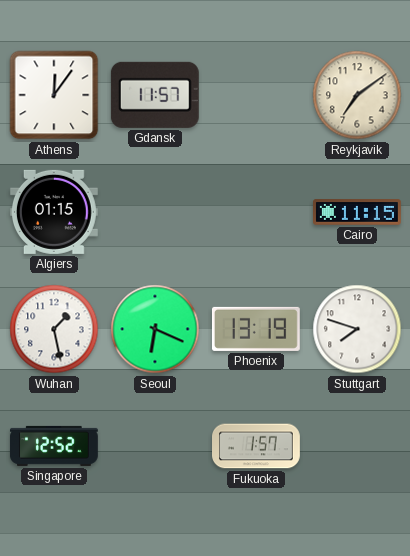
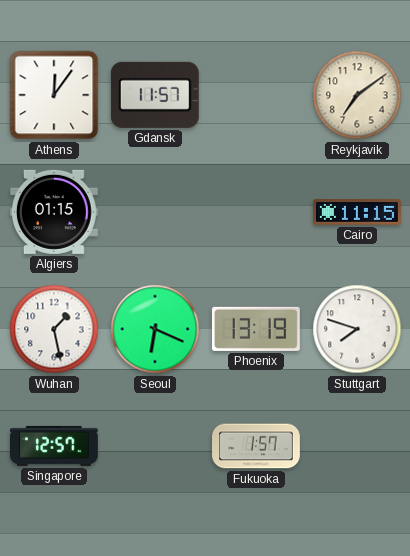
Singapore: 12:52 -> 12:57 (54, 446)
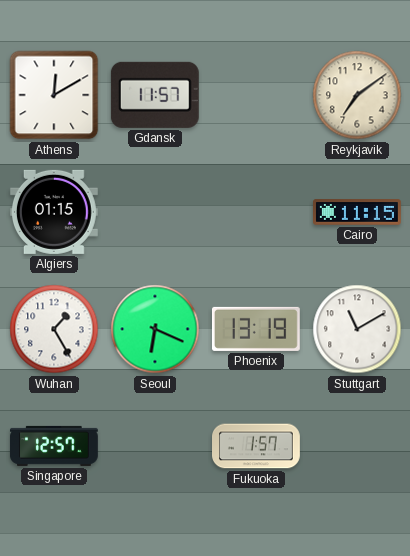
Athens: 12:06 -> 12:10 (54, 95)
Wuhan: 1:28 -> 1:25 (54, 329)
Stuttgart: 7:48 -> 11:10 (357, 329)
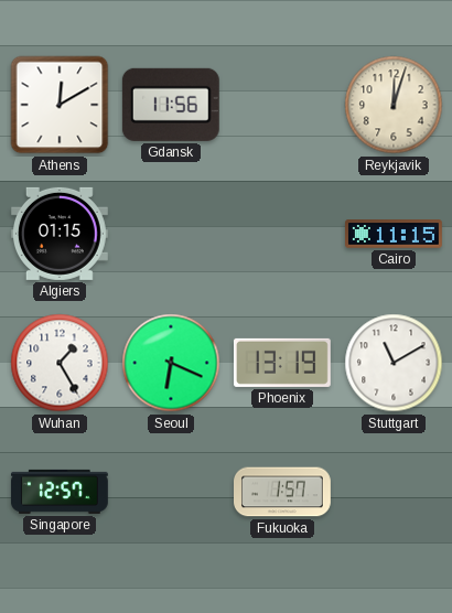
Gdansk: 11:57 -> 11:56 (171, 105)
Reykjavik: 7:09 -> 12:03 (394, 105)
